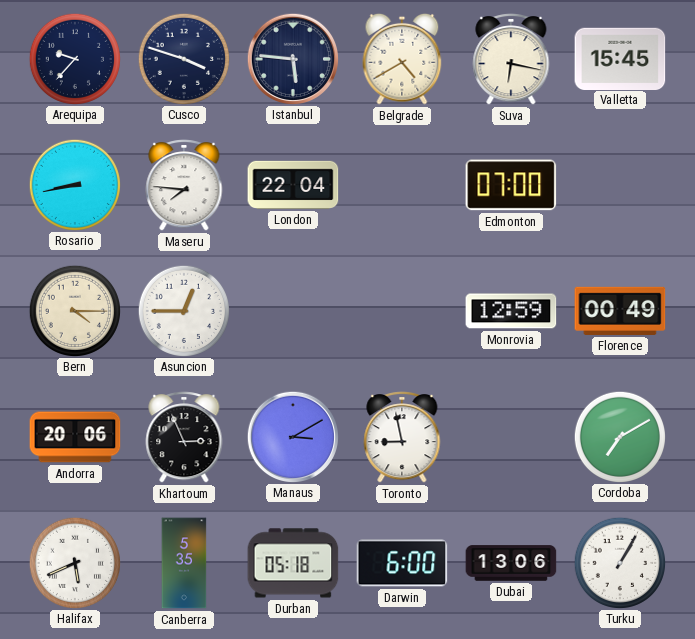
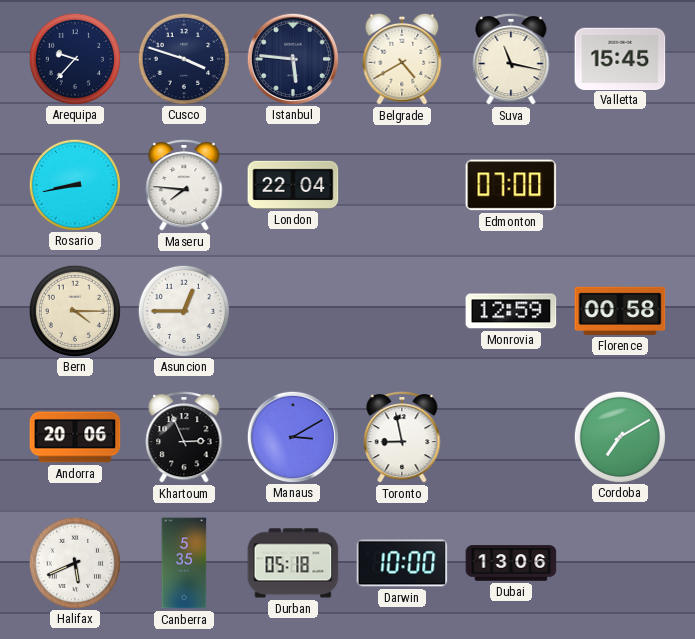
Suva: 6:17 -> 11:17 (511, 59)
Florence: 00:49 -> 00:58 (620, 311)
Darwin: 6:00 -> 10:00 (402, 563)
Turku: 1:05 -> none (619, 562)
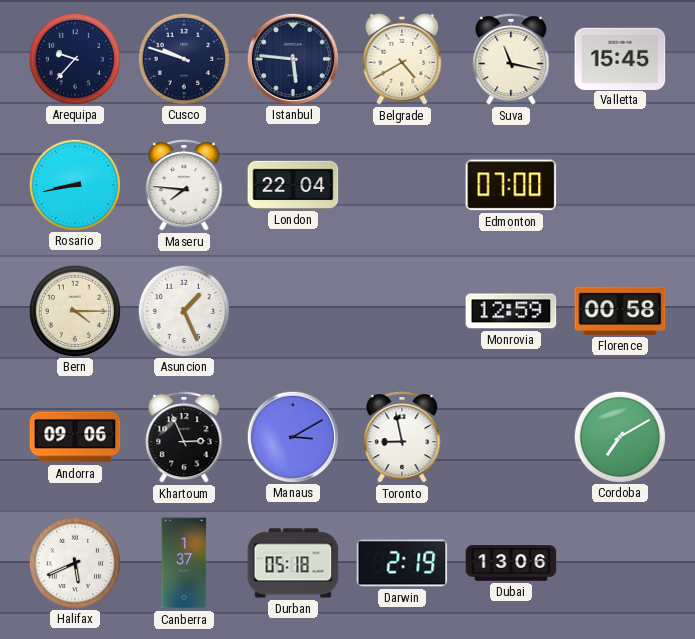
Cusco: 3:48 -> 9:48 (183, 58)
Asuncion: 12:45 -> 1:26 (183, 310)
Andorra: 20:06 -> 09:06 (75, 437)
Canberra: 5:35 -> 1:37 (184, 563)
Darwin: 10:00 -> 2:19 (402, 563)
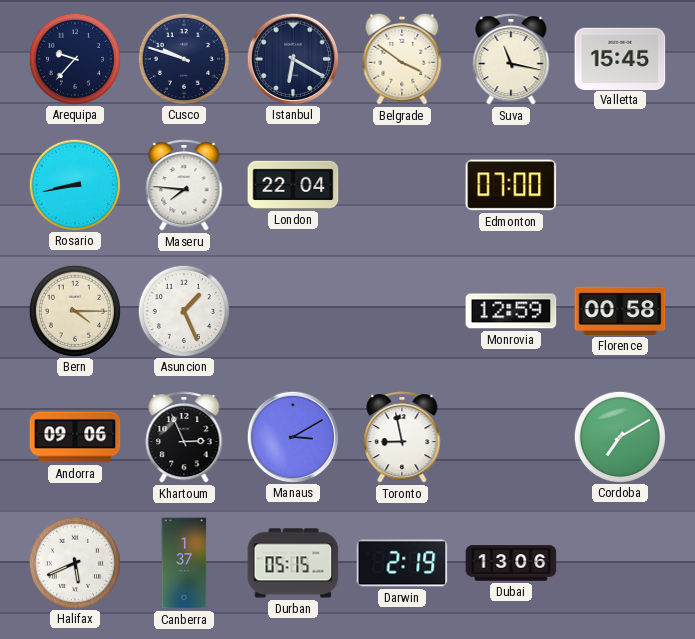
Istanbul: 5:46 -> 6:20 (292, 58)
Belgrade: 4:40 -> 3:51 (402, 59)
Durban: 05:18 -> 05:15 (293, 563)
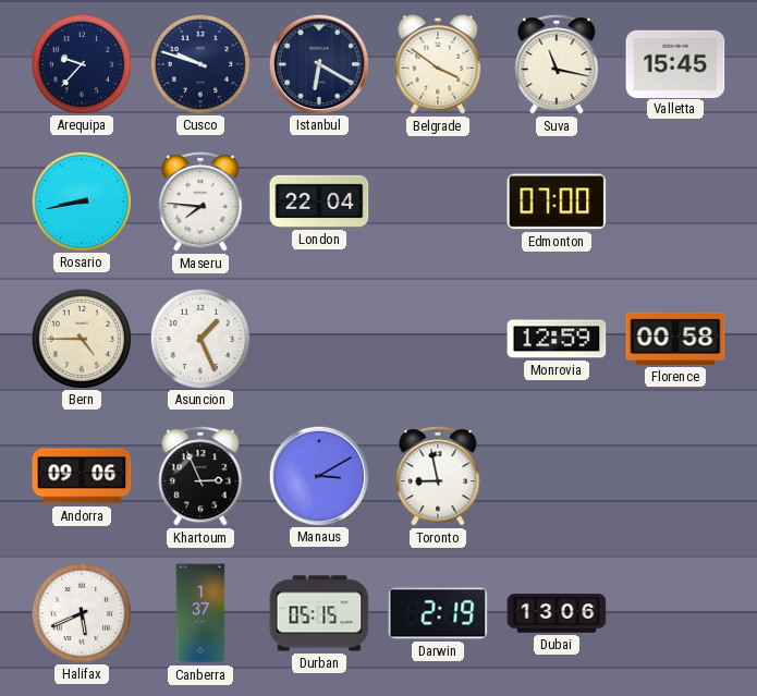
Bern: 4:15 -> 4:45 (81, 338)
Cordoba: 7:10 -> none (619, 436)
